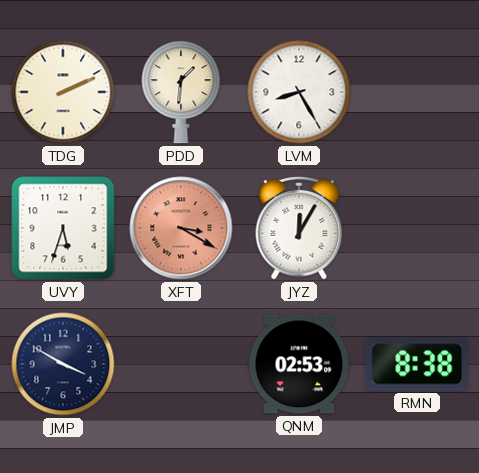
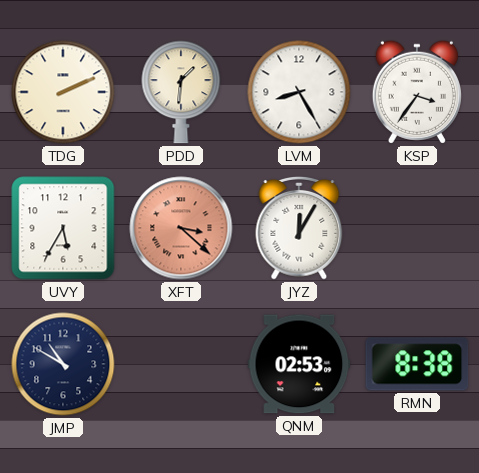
KSP: none -> 3:36 (417, 92)
UVY: 5:33 -> 5:35 (63, 228)
XFT: 3:20 -> 3:22 (181, 228)
JMP: 3:50 -> 10:50 (63, 364)
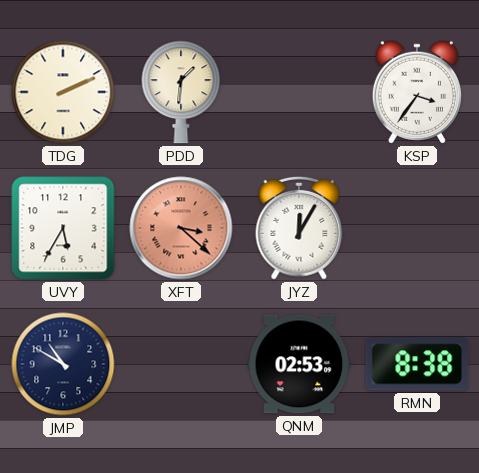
LVM: 8:25 -> none (299, 92)
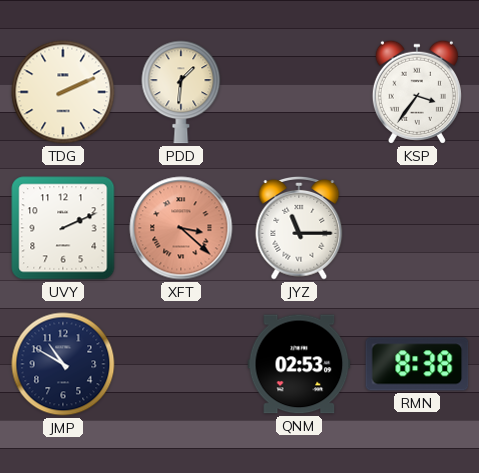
UVY: 5:35 -> 2:11 (63, 228)
JYZ: 12:05 -> 11:15 (299, 228)
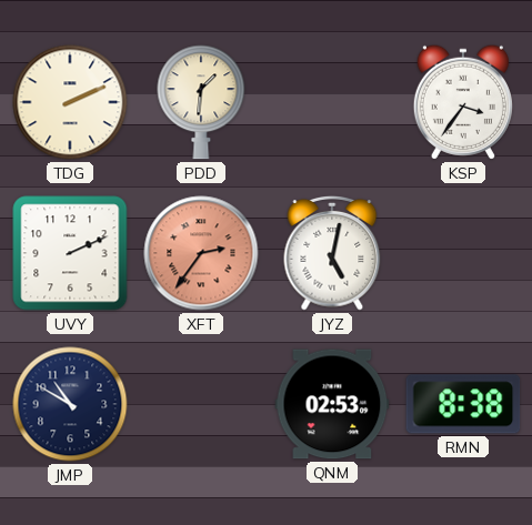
XFT: 3:22 -> 2:36 (201, 253)
JYZ: 11:15 -> 5:02 (332, 253)
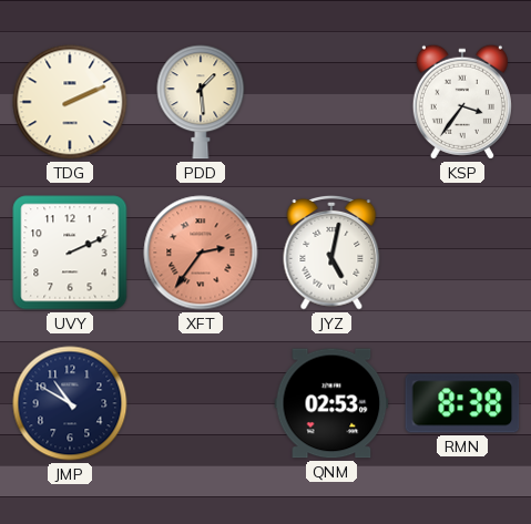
PDD: 1:31 -> 1:29 (201, 102)
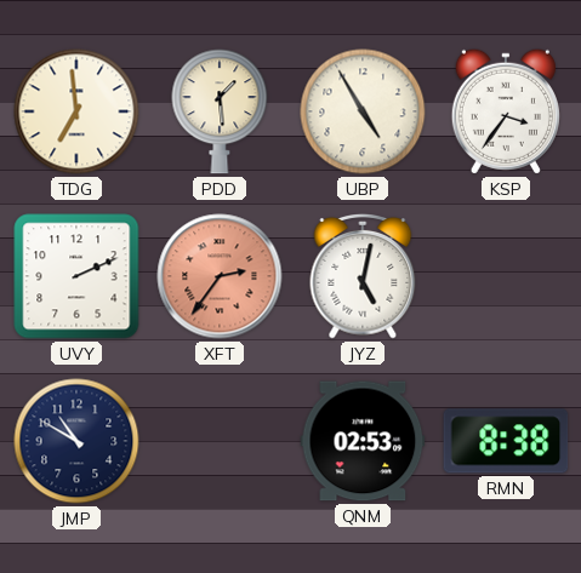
TDG: 2:11 -> 6:59 (76, 111)
UBP: none -> 4:55 (363, 111)
